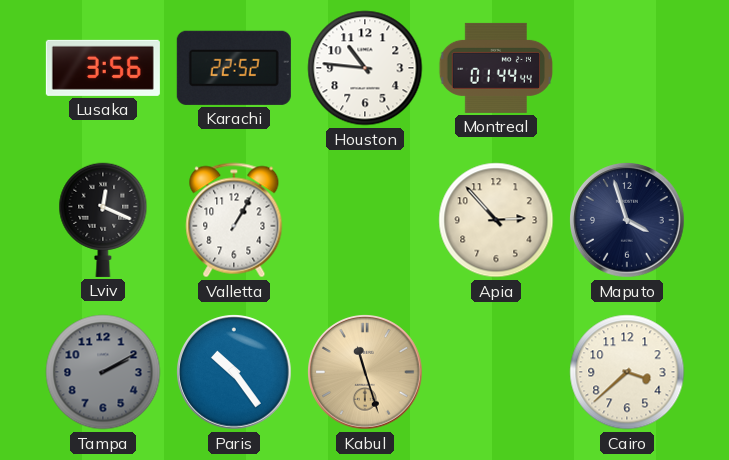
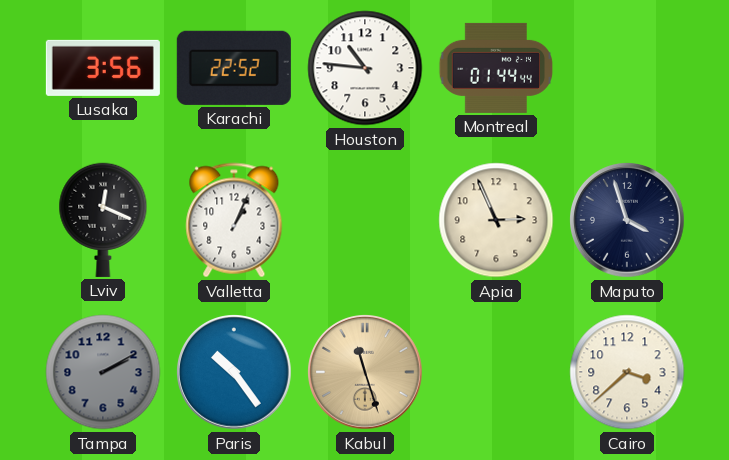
Valletta: 1:05 -> 1:04 (234, 220)
Apia: 2:53 -> 2:56 (496, 220)
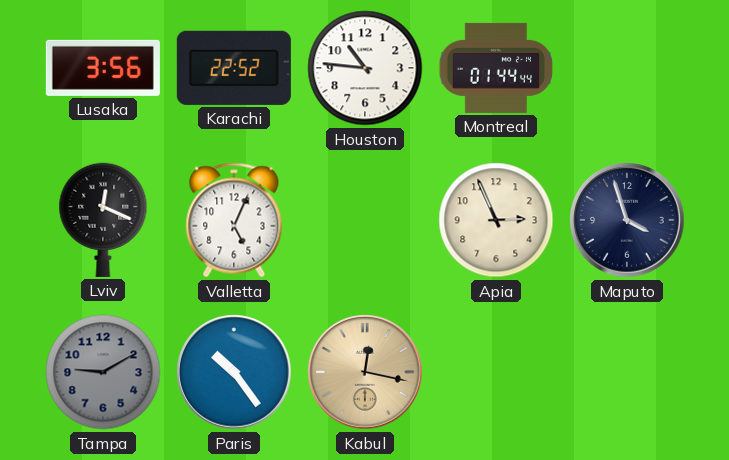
Valletta: 1:04 -> 5:04 (234, 220)
Tampa: 2:10 -> 9:10 (103, 372)
Kabul: 11:27 -> 12:17 (366, 373)
Cairo: 3:38 -> none (627, 372)
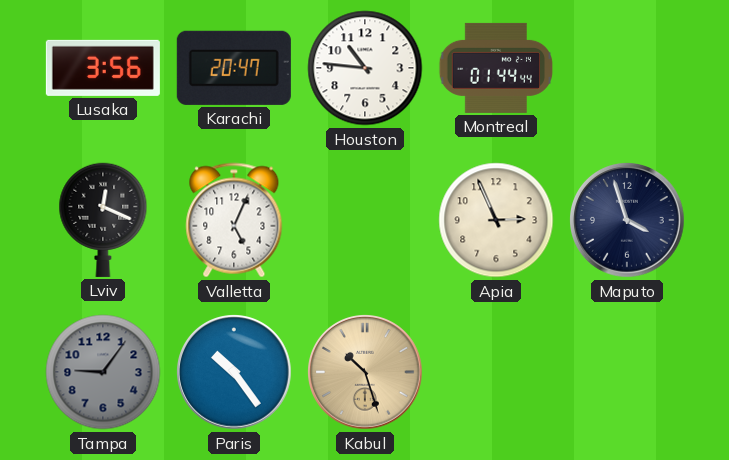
Karachi: 22:52 -> 20:47 (234, 68)
Tampa: 9:10 -> 9:06 (103, 372)
Kabul: 12:17 -> 10:27 (366, 373)
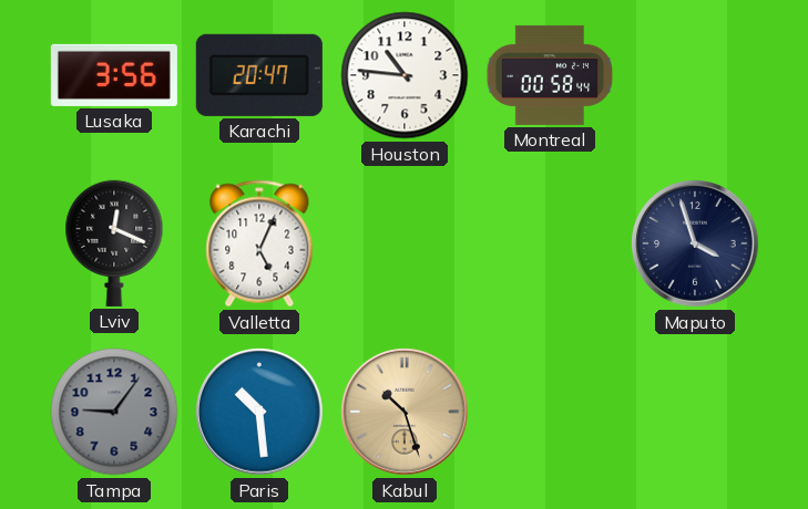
Montreal: 01:44 -> 00:58 (550, 75)
Apia: 2:56 -> none (496, 220)
Paris: 10:24 -> 10:29 (260, 413)
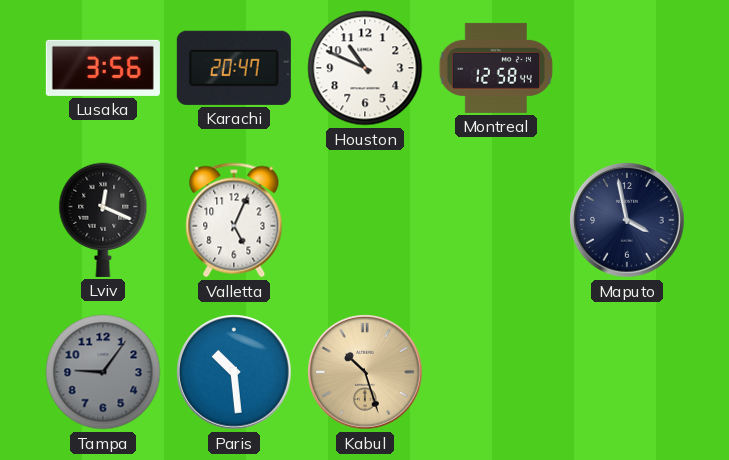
Houston: 10:46 -> 10:49 (365, 68)
Montreal: 00:58 -> 12:58 (496, 68)
Maputo: 3:57 -> 3:58 (628, 221)
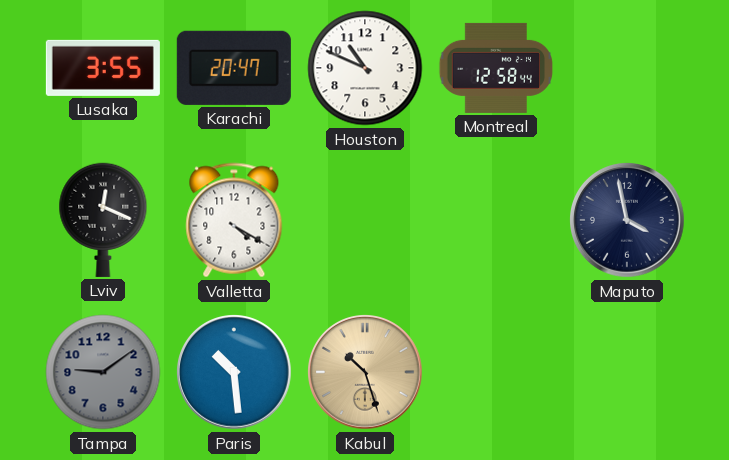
Lusaka: 3:56 -> 3:55 (103, 68)
Valletta: 5:04 -> 4:20 (234, 220)
Tampa: 9:06 -> 9:09 (103, 372)
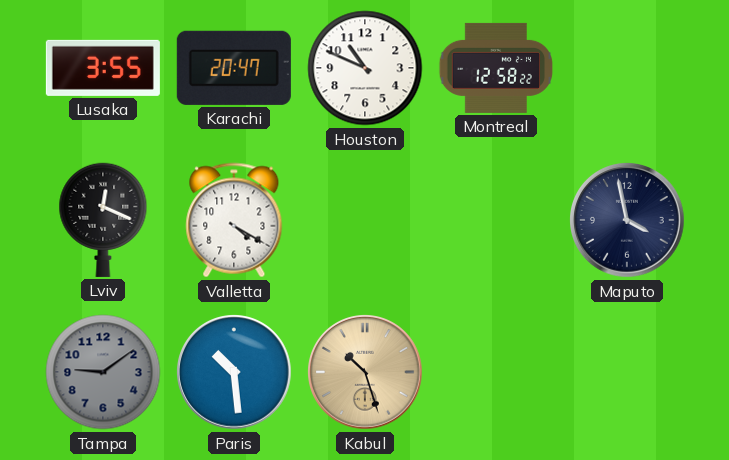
Montreal: 12:58:44 -> 12:58:22 (496, 68)
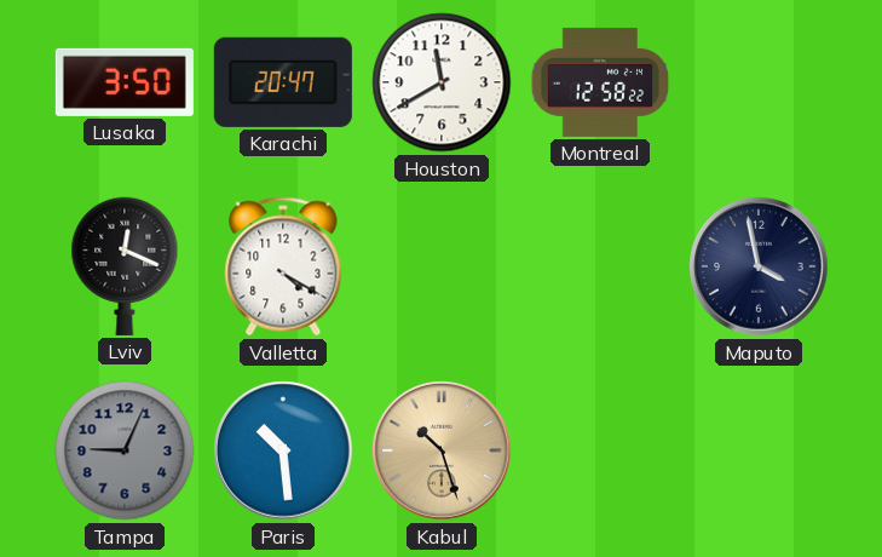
Lusaka: 3:55 -> 3:50 (125, 82)
Houston: 10:49 -> 11:40 (442, 82)
Tampa: 9:09 -> 9:04 (125, 450)
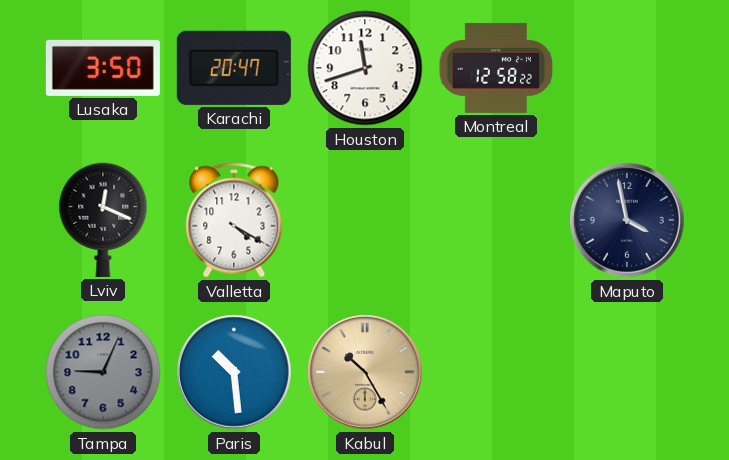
Houston: 11:40 -> 11:42 (365, 68)
Kabul: 10:27 -> 10:25 (366, 373)
